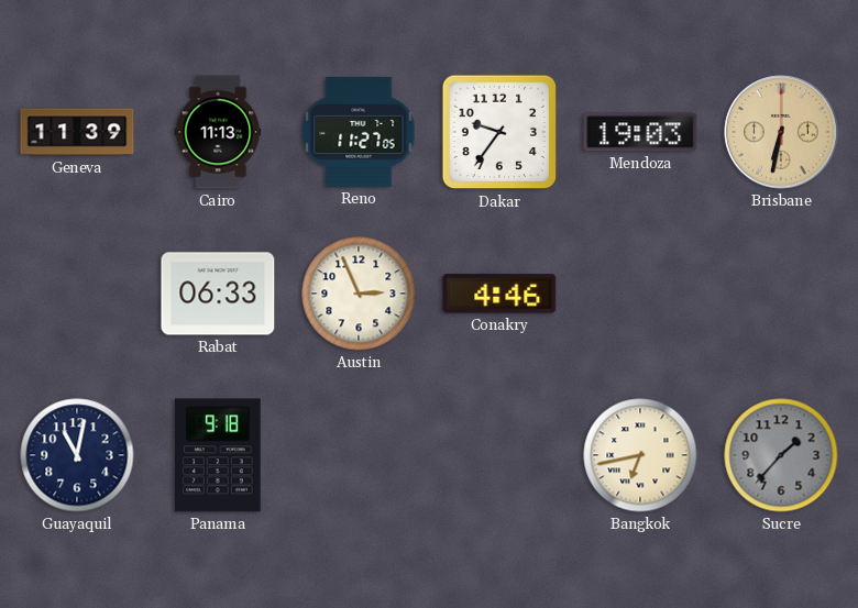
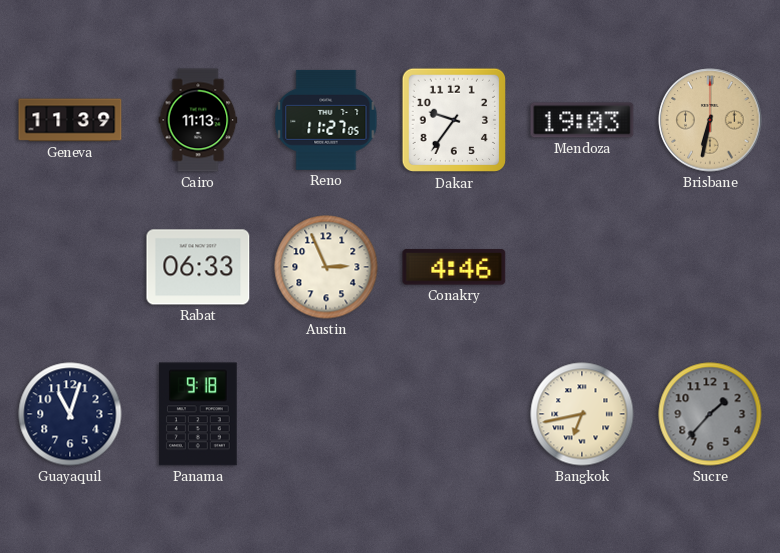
Guayaquil: 11:02 -> 11:03 (70, 414)
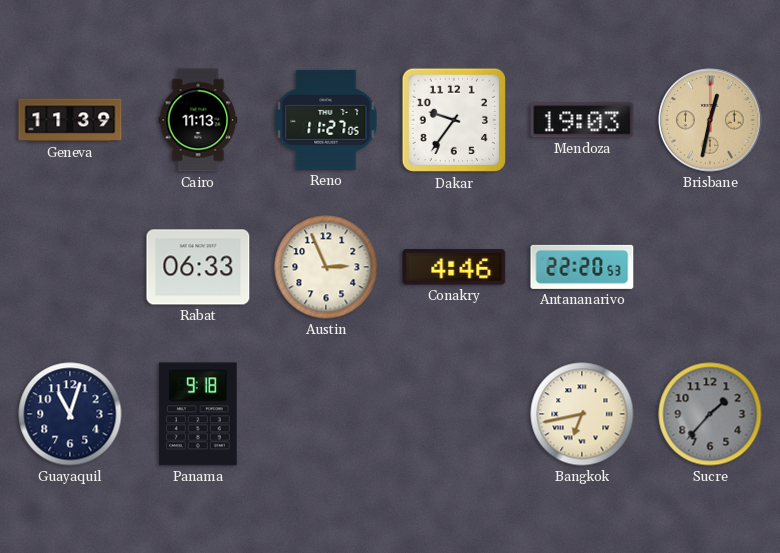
Brisbane: 6:32 -> 12:32 (710, 120)
Antananarivo: none -> 22:20 (582, 267)
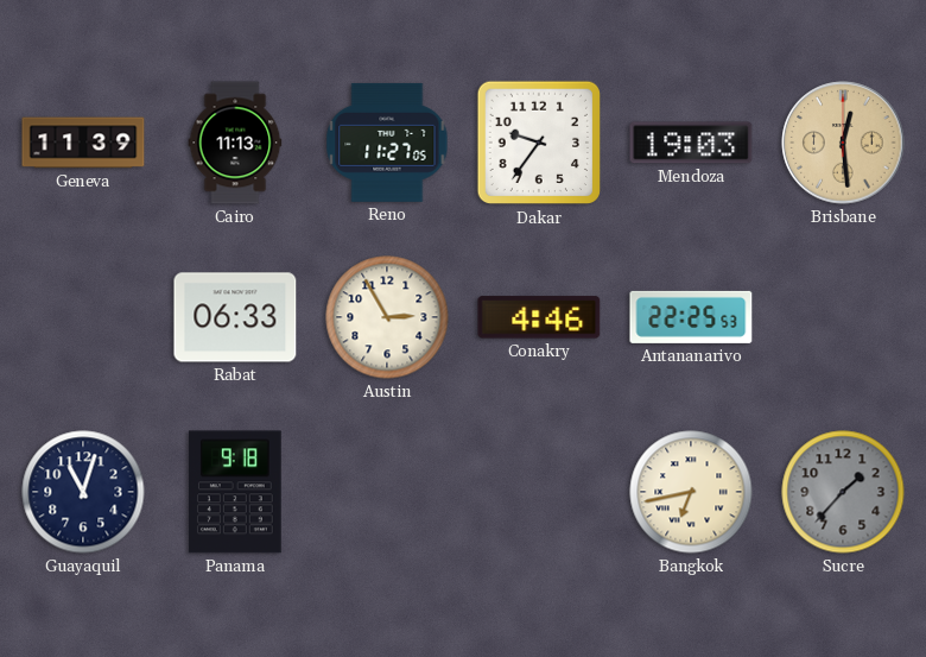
Brisbane: 12:32 -> 12:29 (843, 143)
Austin: 2:56 -> 2:55 (387, 317)
Antananarivo: 22:20 -> 22:25 (691, 317)
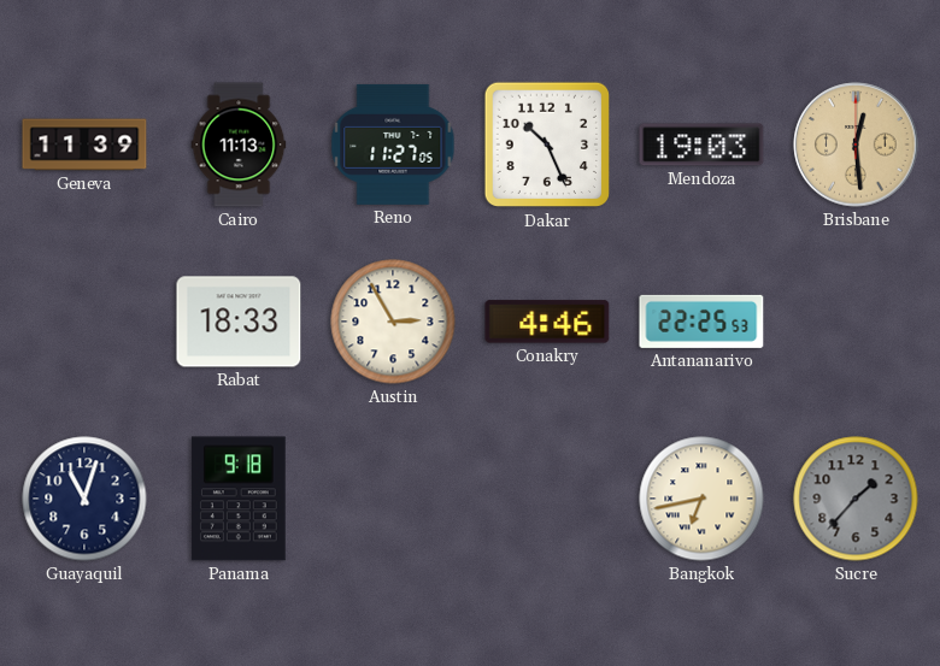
Dakar: 9:36 -> 10:26 (547, 145)
Rabat: 06:33 -> 18:33 (239, 322)
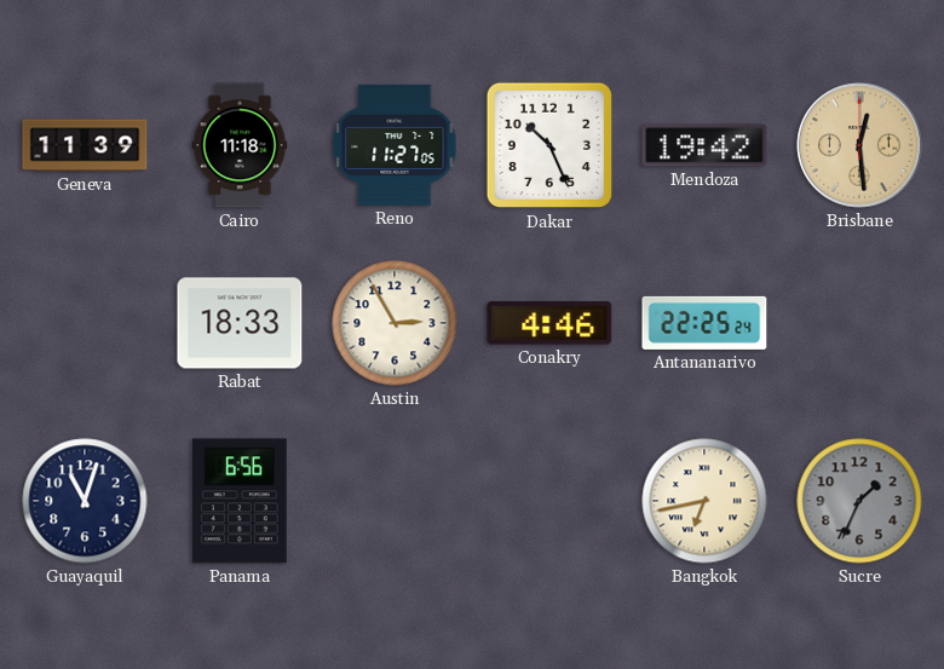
Cairo: 11:13 -> 11:18 (240, 145)
Mendoza: 19:03 -> 19:42 (704, 145)
Antananarivo: 22:25:53 -> 22:25:24 (704, 323)
Panama: 9:18 -> 6:56 (240, 501)
Sucre: 1:37 -> 1:34 (859, 501)
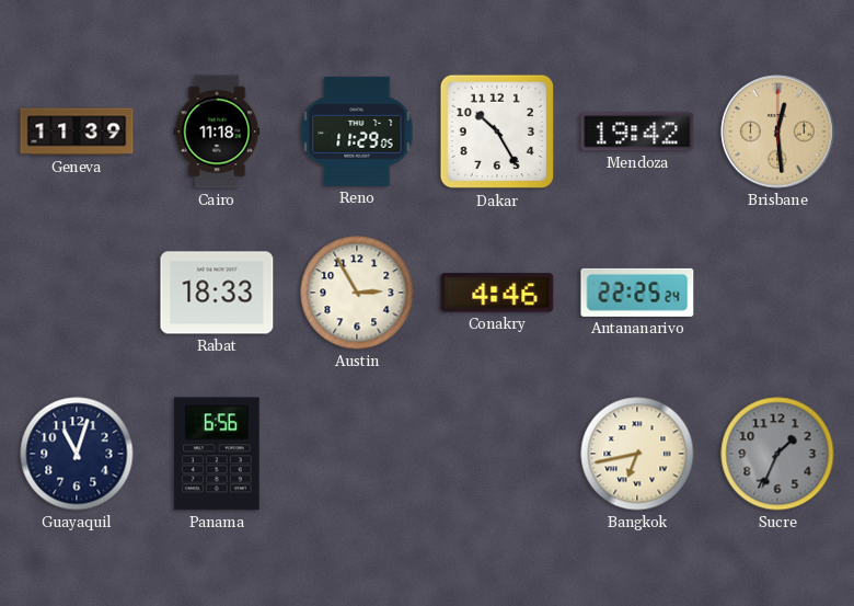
Reno: 11:27 -> 11:29 (357, 132)
Dakar: 10:26 -> 10:25 (497, 132)
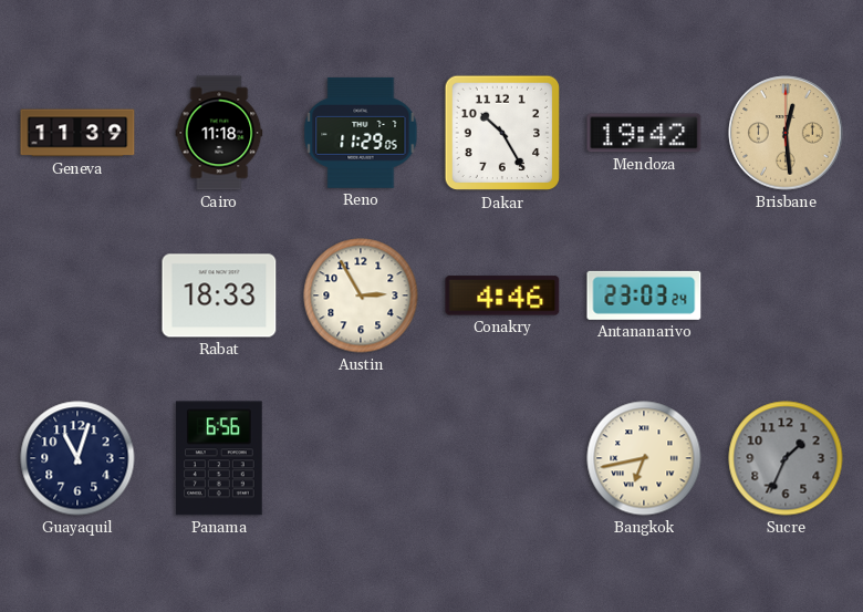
Antananarivo: 22:25 -> 23:03 (644, 295)
